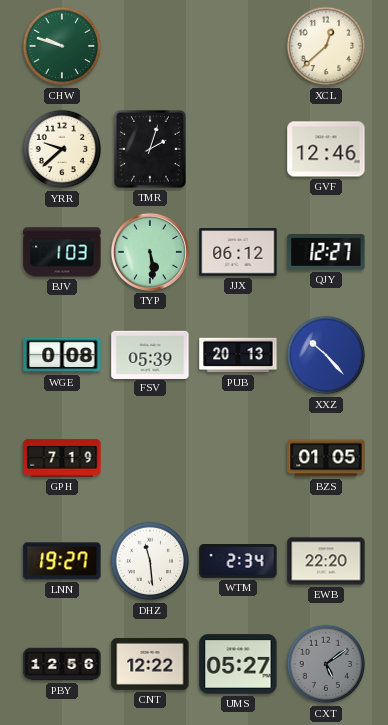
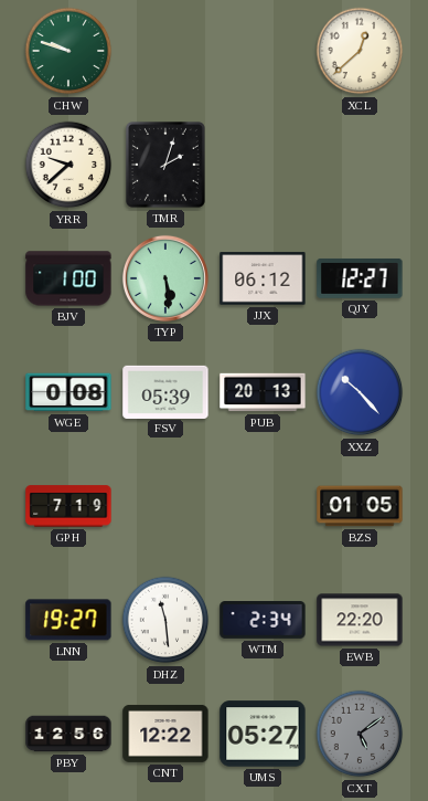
GVF: 12:46 -> none (326, 149)
BJV: 1:03 -> 1:00 (68, 278)
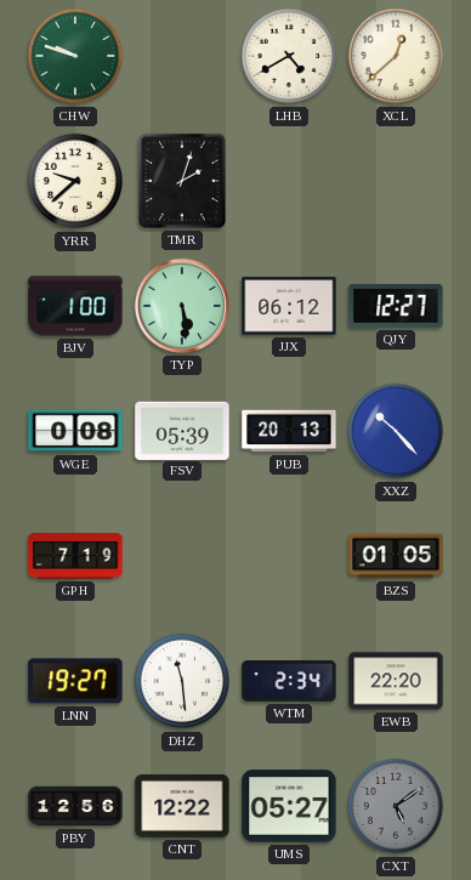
LHB: none -> 4:40 (289, 56)
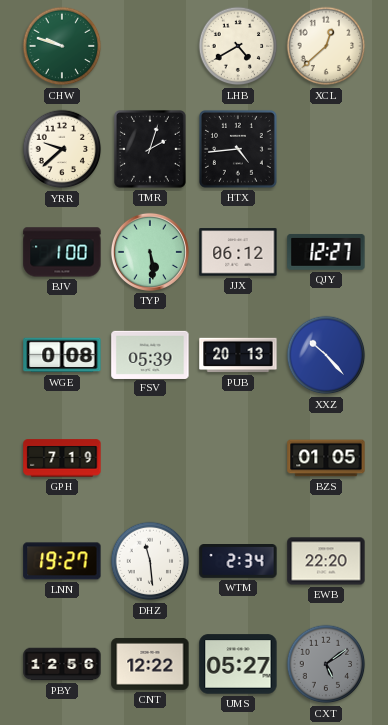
HTX: none -> 4:44 (238, 149)
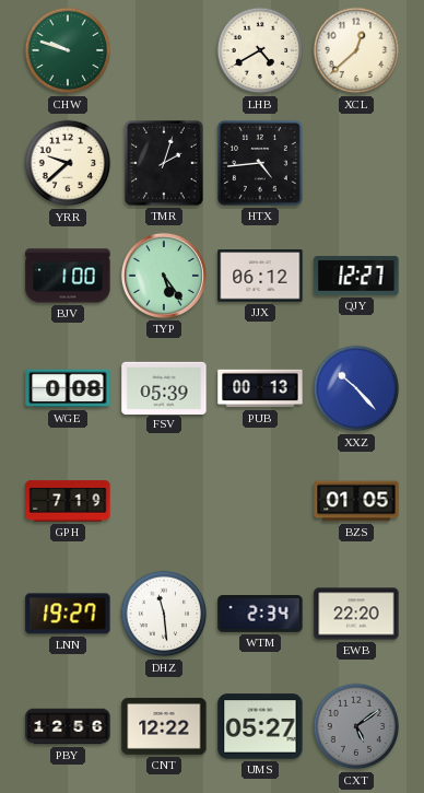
TYP: 5:29 -> 5:24 (164, 276)
PUB: 20:13 -> 00:13 (260, 388)
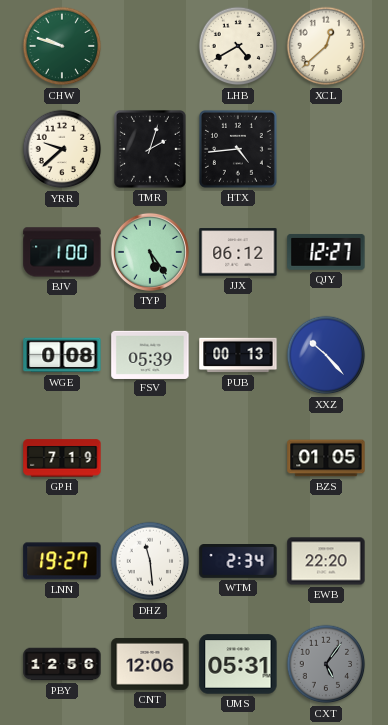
CNT: 12:22 -> 12:06 (150, 664)
UMS: 05:27 -> 05:31 (238, 664)
CXT: 5:09 -> 5:06 (326, 664)
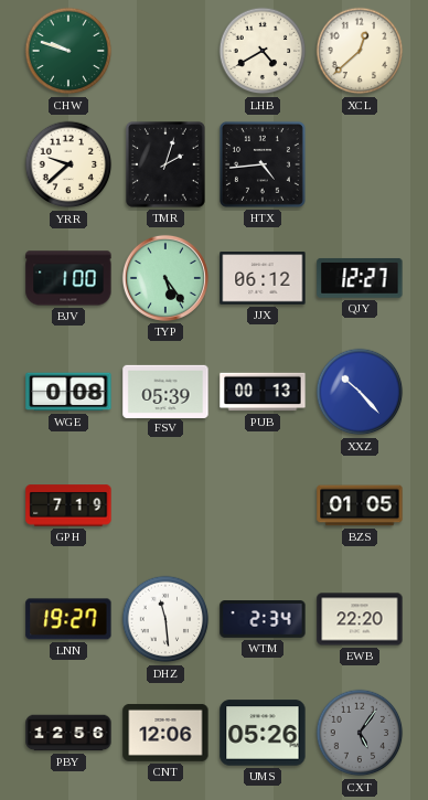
UMS: 05:31 -> 05:26 (263, 733)
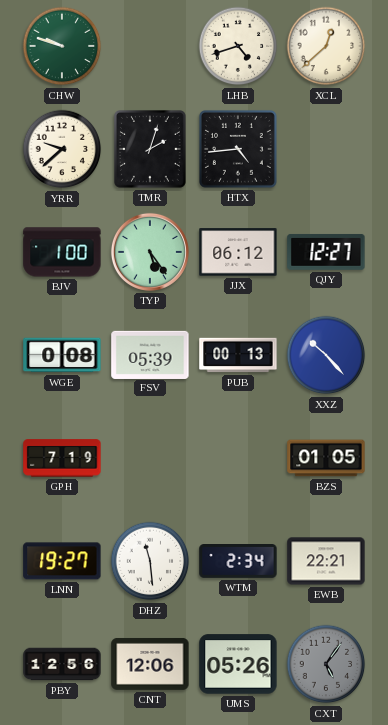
LHB: 4:40 -> 4:42 (238, 46)
EWB: 22:20 -> 22:21 (326, 561)
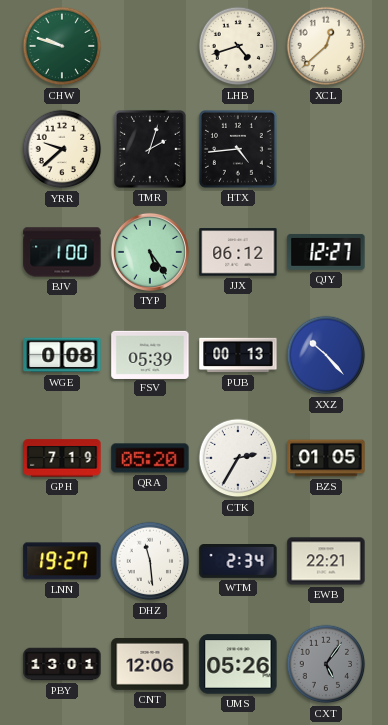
QRA: none -> 05:20 (150, 458)
CTK: none -> 2:35 (238, 458)
PBY: 12:56 -> 13:01 (62, 664)
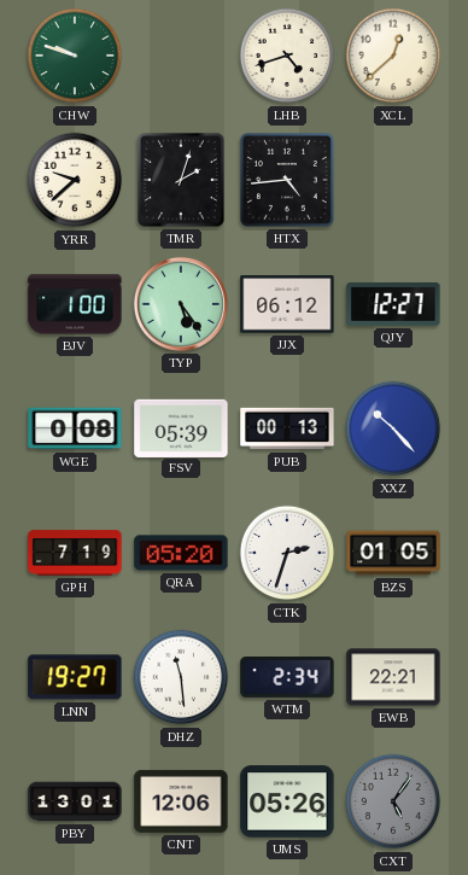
CTK: 2:35 -> 2:33 (287, 553)
